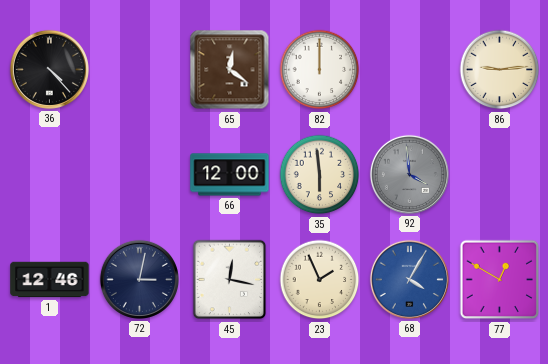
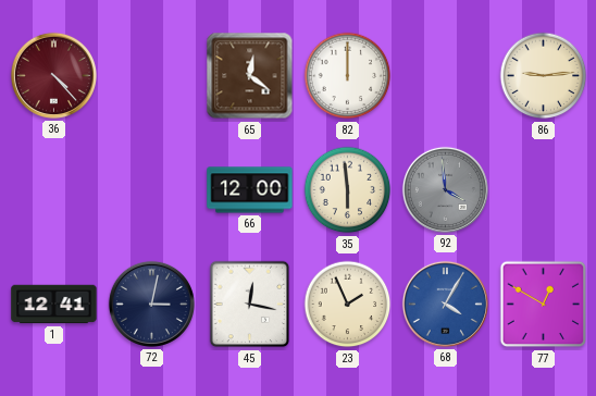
36 dial: black -> burgundy (53, 75)
1: 12:46 -> 12:41 (54, 305)
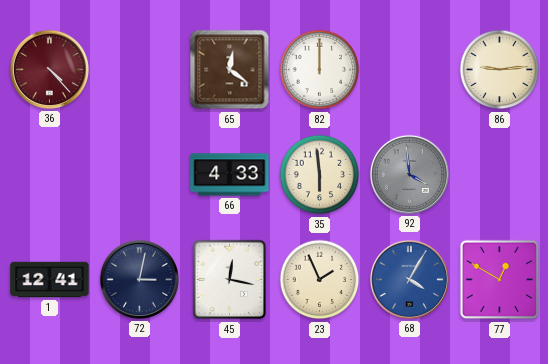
66: 12:00 -> 4:33 (230, 175)
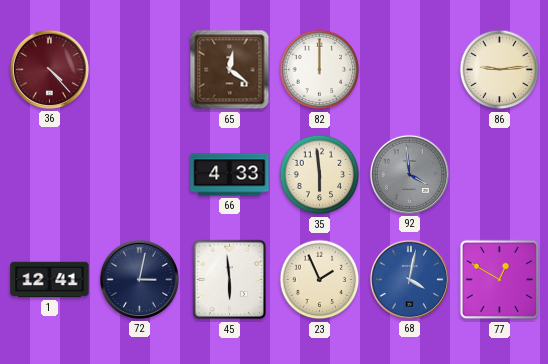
45: 12:17 -> 5:59 (230, 280)
68: 4:05 -> 4:02 (409, 279)
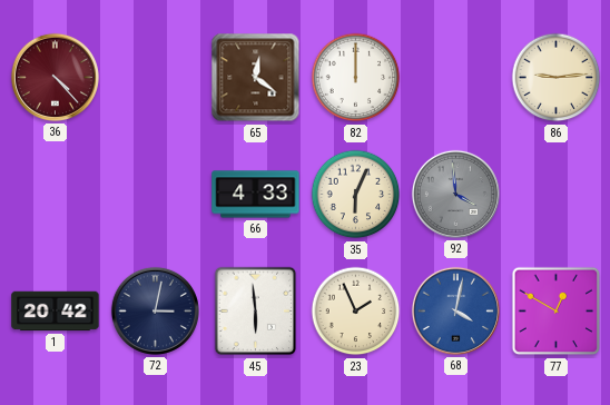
35: 5:59 -> 6:04 (356, 195)
1: 12:41 -> 20:42 (56, 312)
